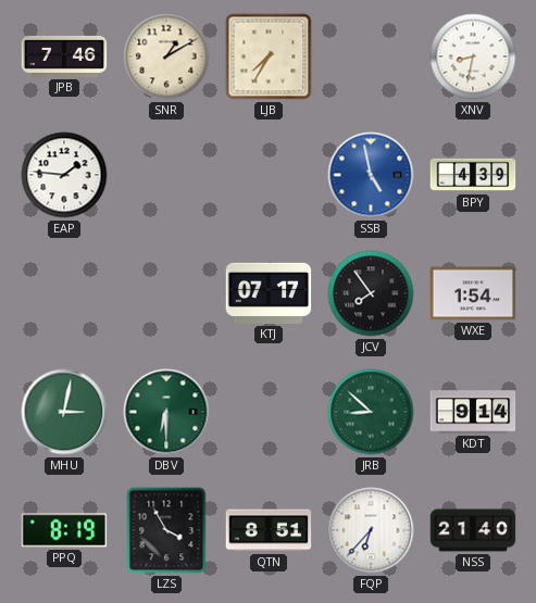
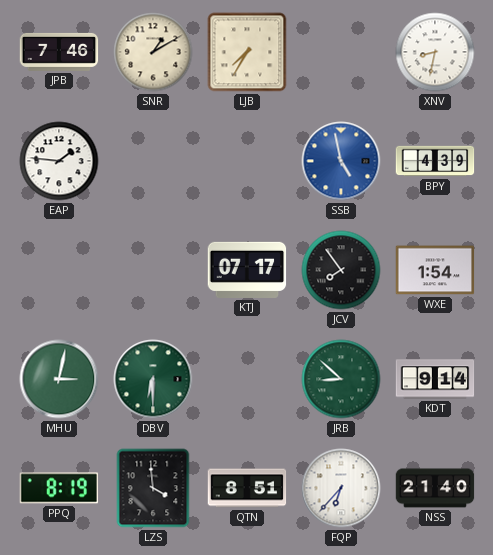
LZS: 3:55 -> 3:59 (153, 488)
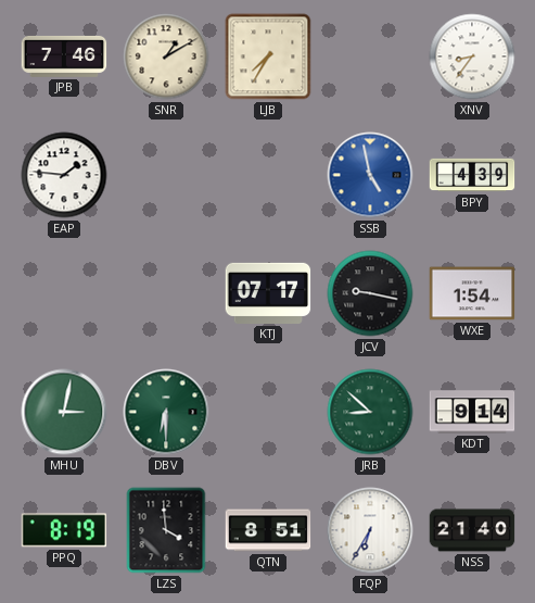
XNV: 8:32 -> 8:36 (472, 56)
JCV: 7:54 -> 9:17 (370, 293)
FQP: 6:37 -> 6:35 (370, 530)
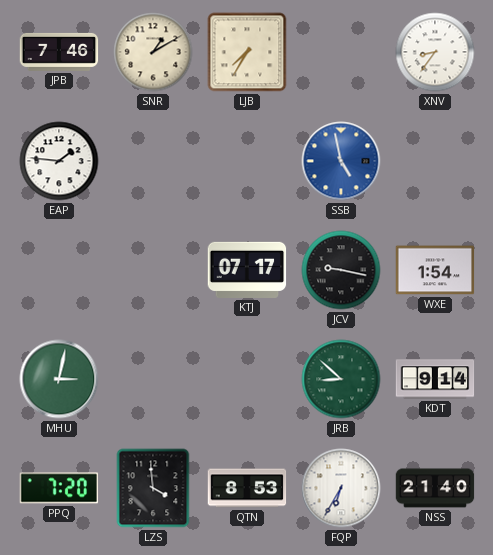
BPY: 4:39 -> none (472, 175)
DBV: 6:30 -> none (166, 412)
PPQ: 8:19 -> 7:20 (59, 488)
QTN: 8:51 -> 8:53 (247, 488)
